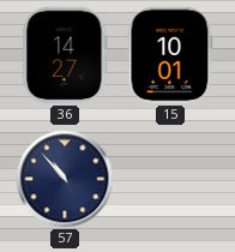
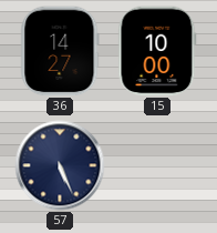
15: 10:01 -> 10:00 (157, 51)
57: 10:53 -> 5:26 (60, 165)
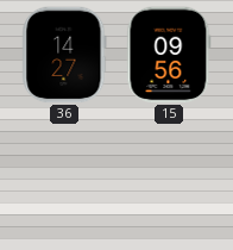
15: 10:00 -> 09:56 (169, 55)
57: 5:26 -> none (60, 165)
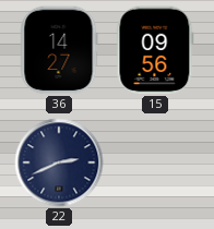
22: none -> 2:41 (59, 162)
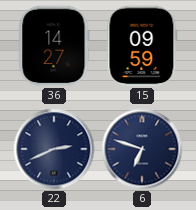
15: 09:56 -> 09:59 (142, 46)
6: none -> 6:48 (142, 149)
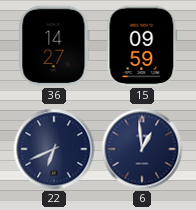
22: 2:41 -> 6:41 (54, 149)
6: 6:48 -> 12:59 (142, 149)
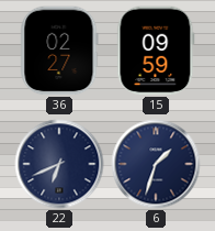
36: 14:27 -> 02:27 (59, 51)
6: 12:59 -> 1:33 (156, 164)
